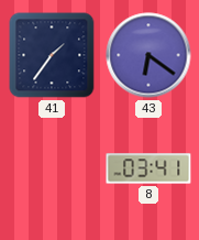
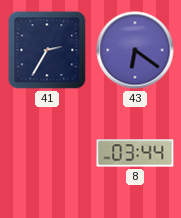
41: 1:36 -> 2:35 (47, 50)
8: 03:41 -> 03:44 (135, 153)
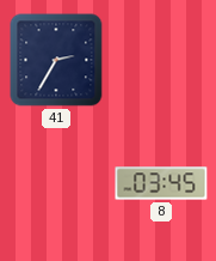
43: 6:21 -> none (135, 50)
8: 03:44 -> 03:45 (161, 183)
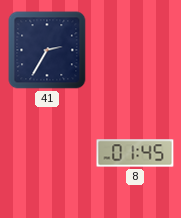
8: 03:45 -> 01:45 (135, 153)
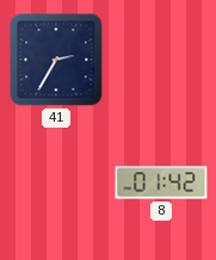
8: 01:45 -> 01:42 (161, 182)
